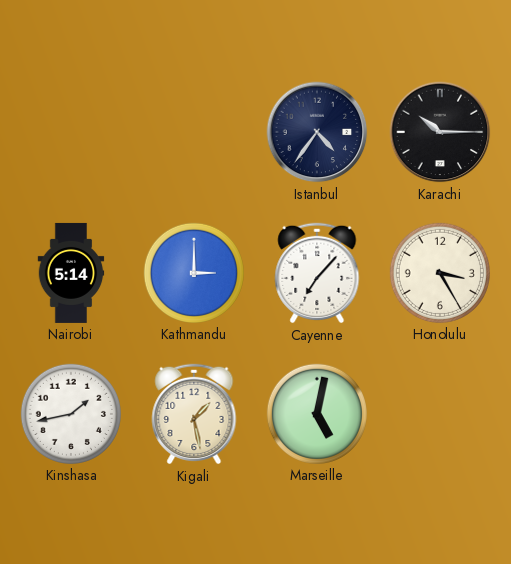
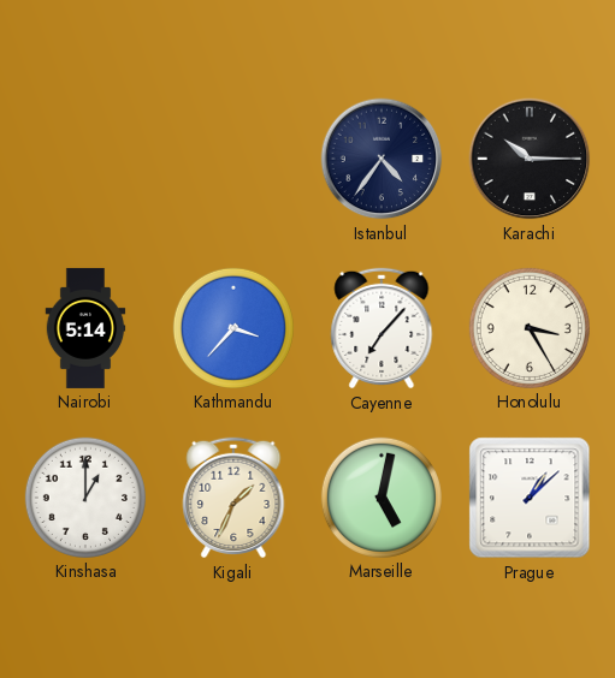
Kathmandu: 3:00 -> 3:37 (233, 328)
Kinshasa: 1:43 -> 1:00 (85, 498)
Kigali: 1:28 -> 1:34 (233, 498)
Prague: none -> 1:08 (530, 498)
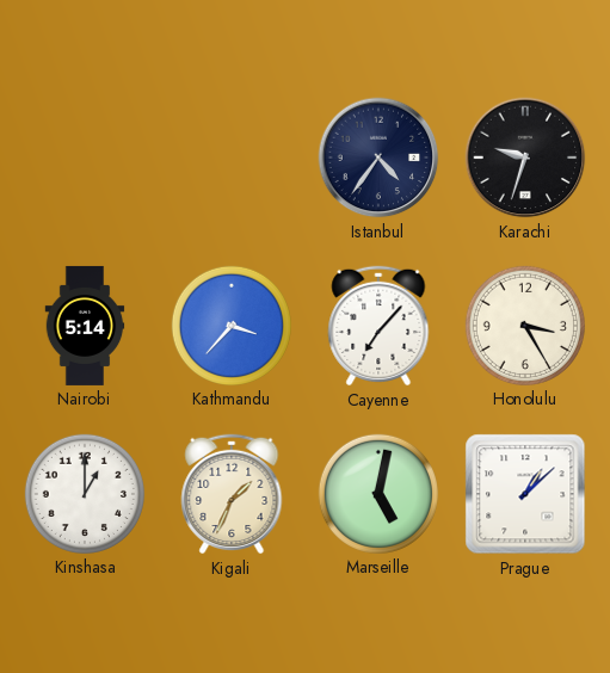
Karachi: 10:15 -> 9:33 (525, 158)
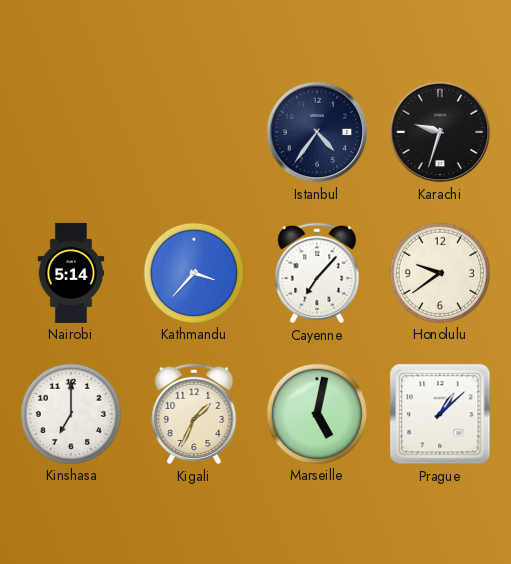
Honolulu: 3:25 -> 9:39 (440, 273)
Kinshasa: 1:00 -> 7:00 (71, 414)
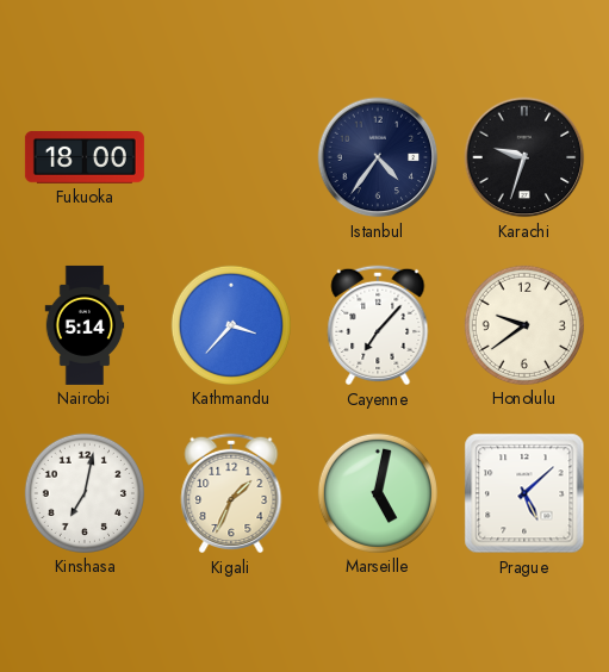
Fukuoka: none -> 18:00 (85, 158)
Kinshasa: 7:00 -> 7:02 (85, 493)
Prague: 1:08 -> 5:08 (524, 493)
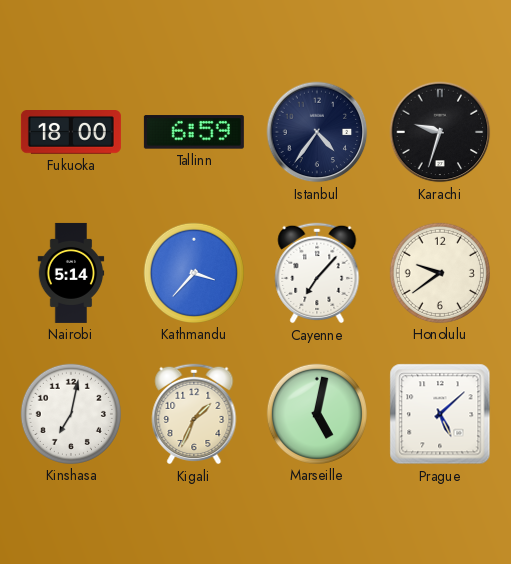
Tallinn: none -> 6:59 (194, 132)
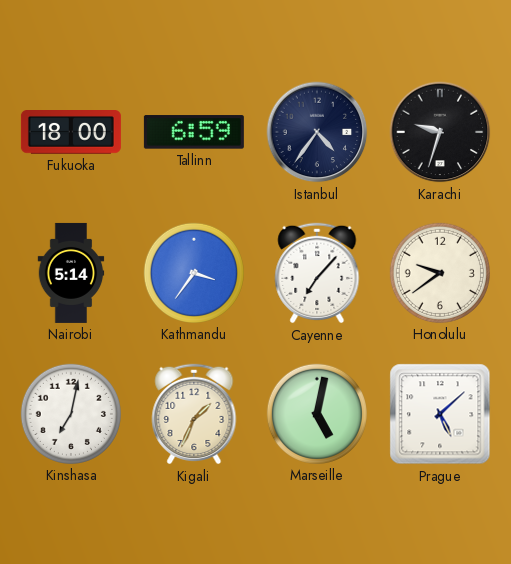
Kathmandu: 3:37 -> 3:36 (194, 273)
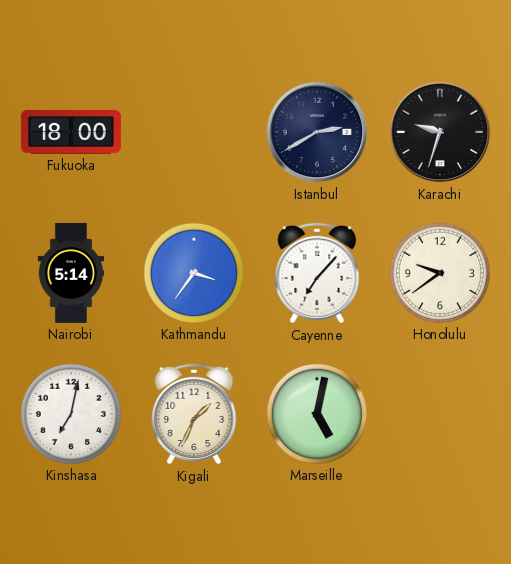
Tallinn: 6:59 -> none (194, 132)
Istanbul: 4:36 -> 2:40 (317, 132)
Prague: 5:08 -> none (440, 414)
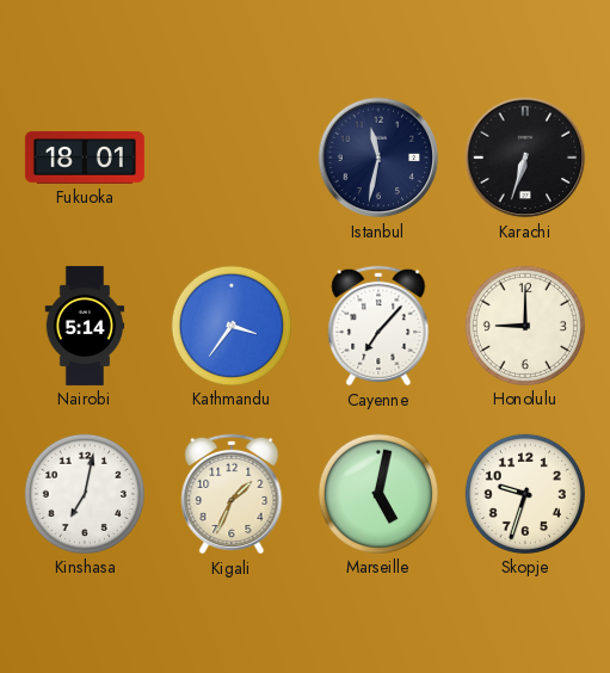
Fukuoka: 18:00 -> 18:01 (85, 159)
Istanbul: 2:40 -> 11:32 (378, 158)
Karachi: 9:33 -> 6:33 (525, 158)
Honolulu: 9:39 -> 9:00 (525, 326)
Skopje: none -> 9:33 (525, 494)
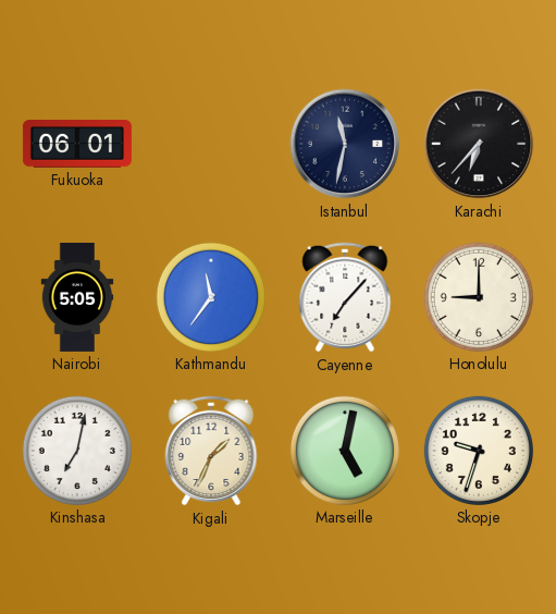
Fukuoka: 18:01 -> 06:01 (77, 145)
Karachi: 6:33 -> 6:37 (479, 144)
Nairobi: 5:14 -> 5:05 (77, 297)
Kathmandu: 3:36 -> 11:36 (211, 297)
